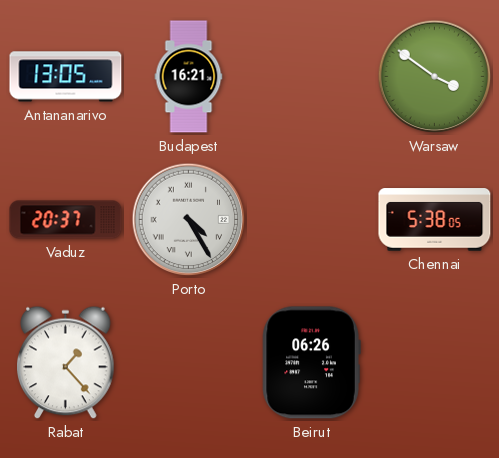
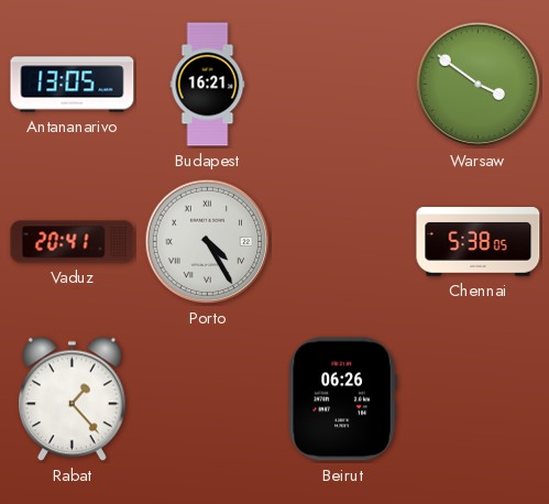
Vaduz: 20:37 -> 20:41 (73, 242)
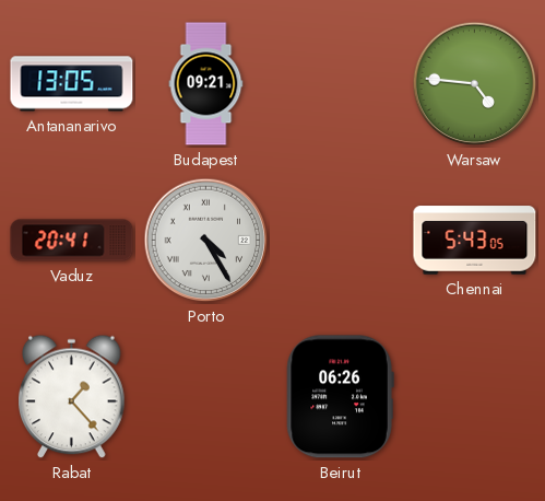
Budapest: 16:21 -> 09:21 (206, 84)
Warsaw: 3:51 -> 4:46 (475, 84)
Chennai: 5:38 -> 5:43 (475, 241)
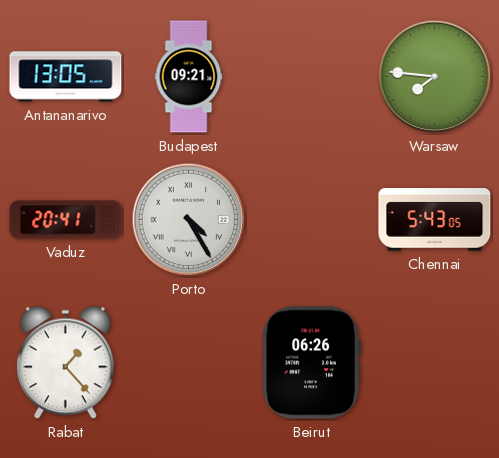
Warsaw: 4:46 -> 7:46 (435, 77)
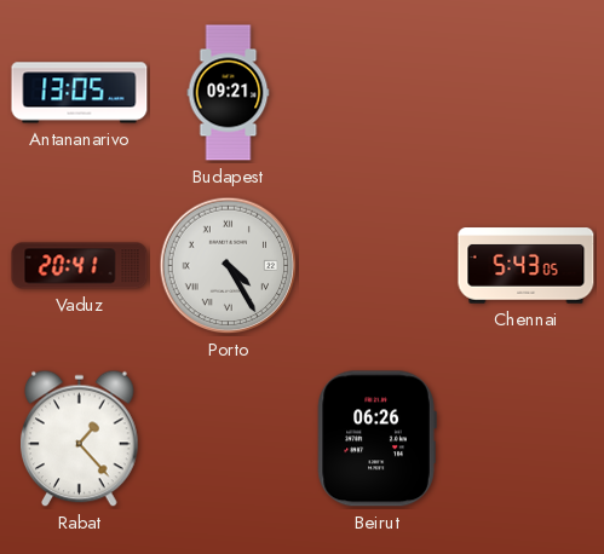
Warsaw: 7:46 -> none (435, 77)
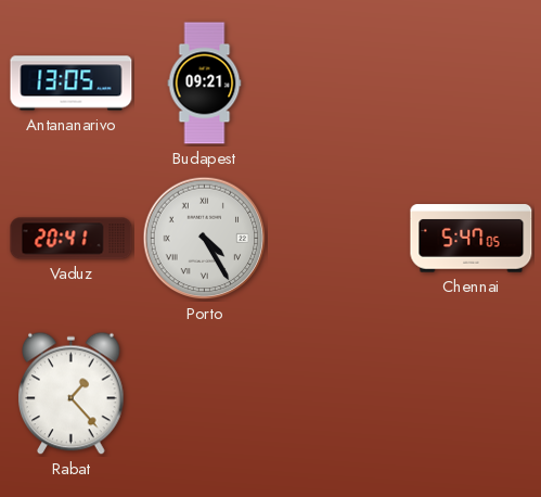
Chennai: 5:43 -> 5:47 (472, 239)
Beirut: 06:26 -> none (376, 439)
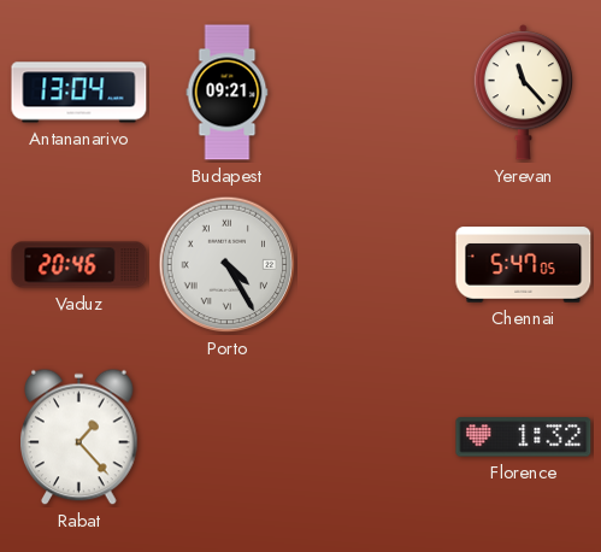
Antananarivo: 13:05 -> 13:04 (79, 93)
Yerevan: none -> 11:23 (523, 93)
Vaduz: 20:41 -> 20:46 (79, 265)
Florence: none -> 1:32 (524, 438)
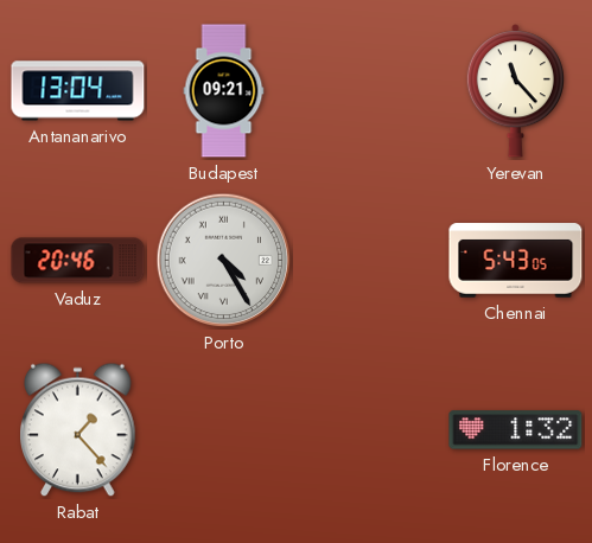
Chennai: 5:47 -> 5:43 (516, 261)
